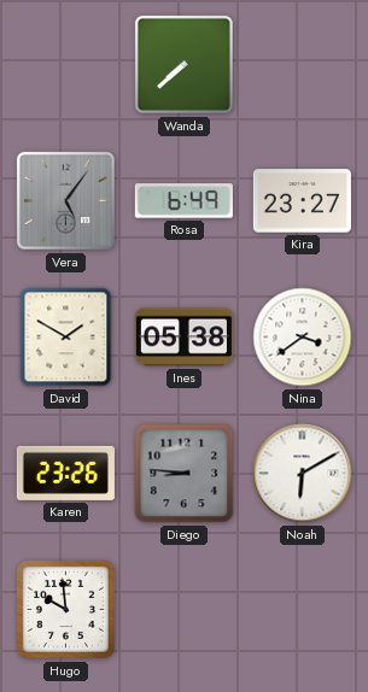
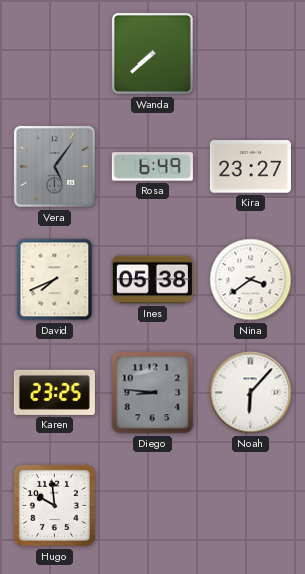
David: 1:50 -> 7:41 (55, 280)
Karen: 23:26 -> 23:25 (54, 392)
Noah: 6:10 -> 6:07 (251, 393)
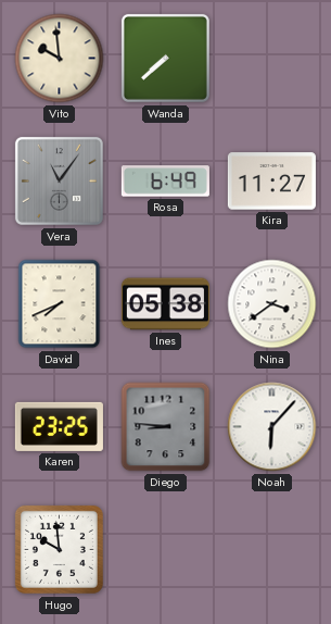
Vito: none -> 9:59 (60, 59)
Vera: 5:06 -> 11:06 (59, 180)
Kira: 23:27 -> 11:27 (271, 182)
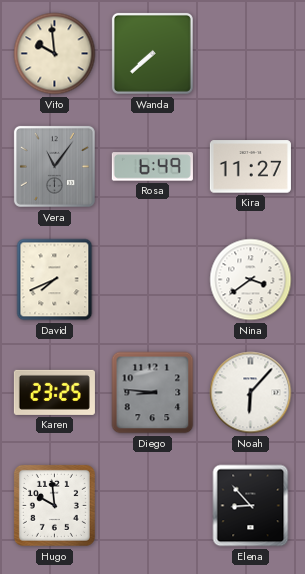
Ines: 05:38 -> none (165, 304)
Elena: none -> 8:53 (251, 506)
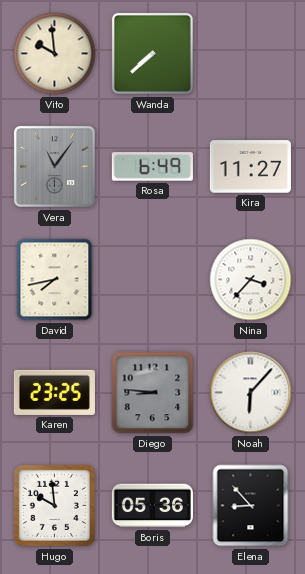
David: 7:41 -> 7:43 (55, 280)
Nina: 3:39 -> 3:37 (251, 280)
Boris: none -> 05:36 (152, 506)
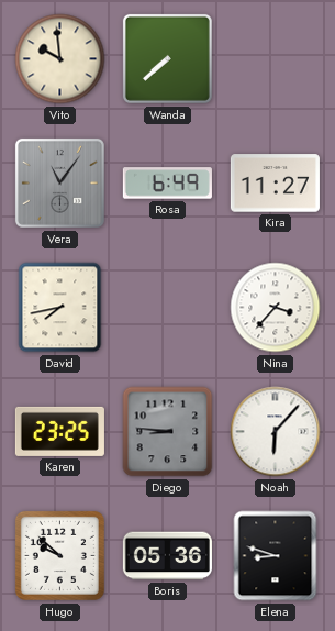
Hugo: 9:59 -> 9:52 (59, 555)
Elena: 8:53 -> 8:48 (276, 556)
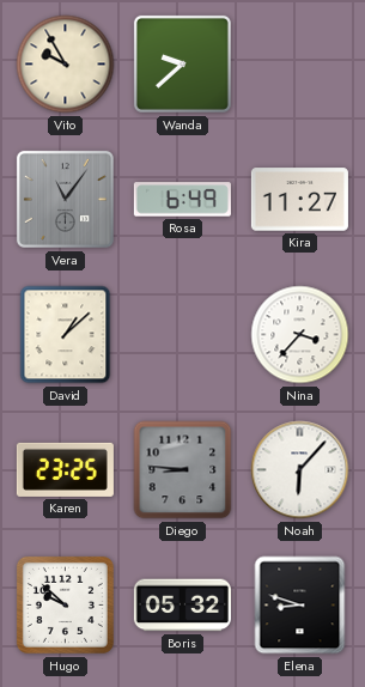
Vito: 9:59 -> 9:55 (66, 65)
Wanda: 7:38 -> 9:38 (182, 63)
David: 7:43 -> 1:08 (66, 335)
Boris: 05:36 -> 05:32 (182, 606)
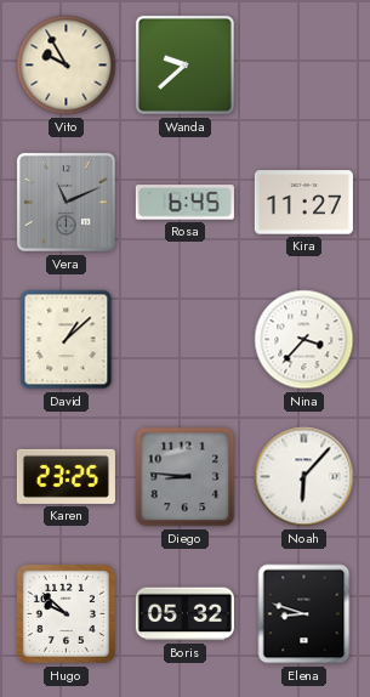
Vera: 11:06 -> 11:11 (66, 202)
Rosa: 6:49 -> 6:45 (184, 203)
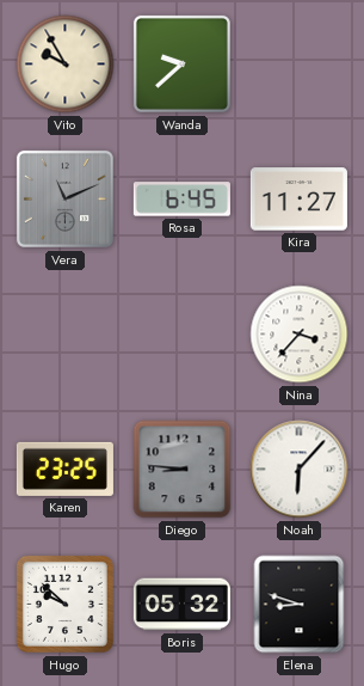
David: 1:08 -> none (67, 340)
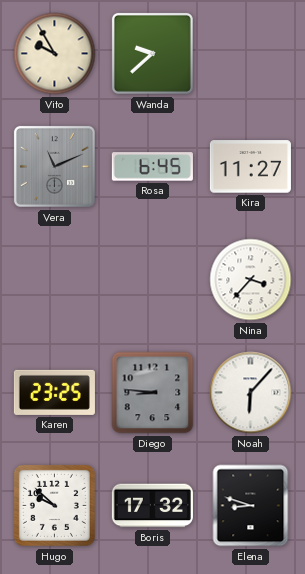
Boris: 05:32 -> 17:32 (152, 506)
